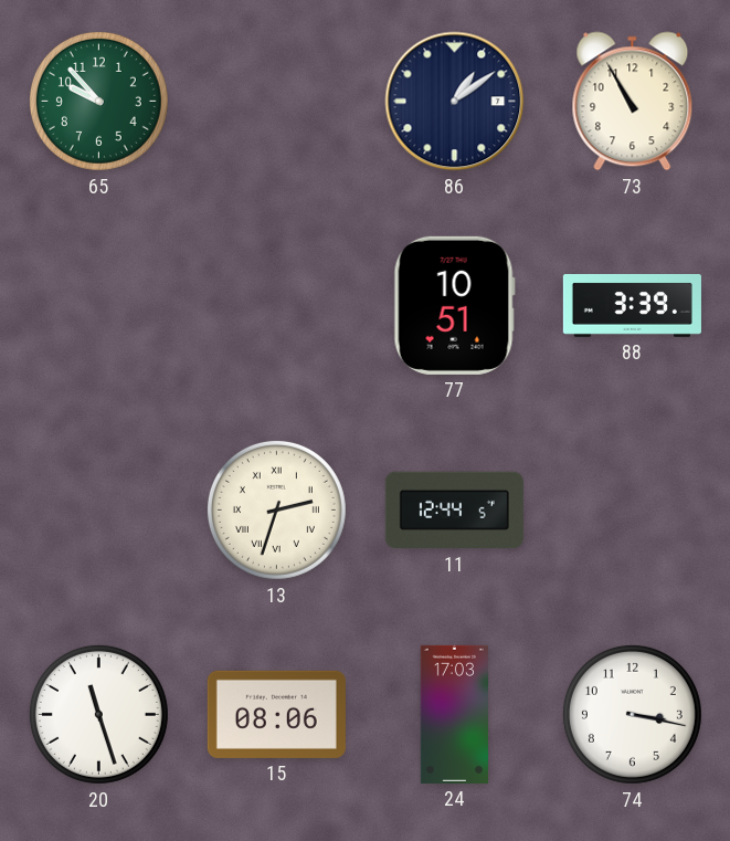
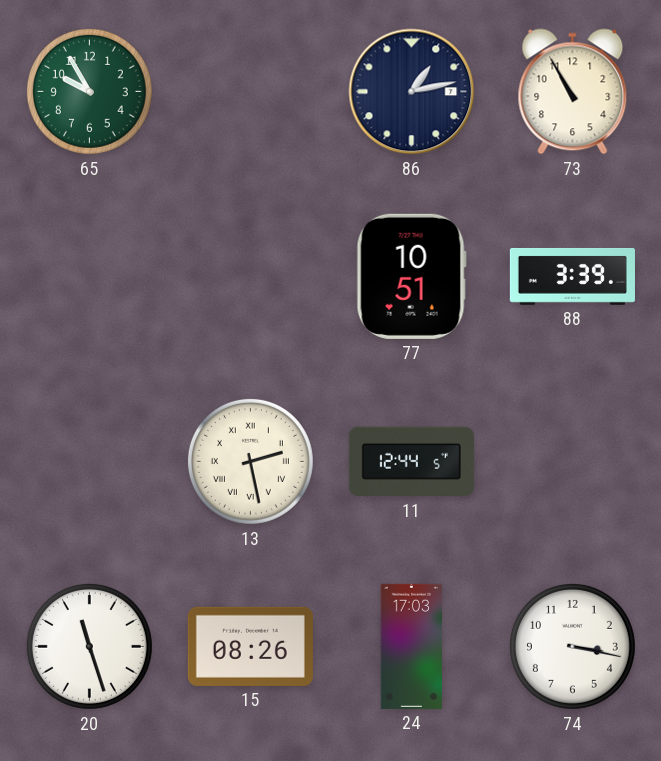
65: 9:53 -> 9:55 (89, 91)
86: 1:09 -> 1:13 (412, 92)
13: 2:33 -> 2:28 (250, 461)
15: 08:06 -> 08:26 (250, 646)
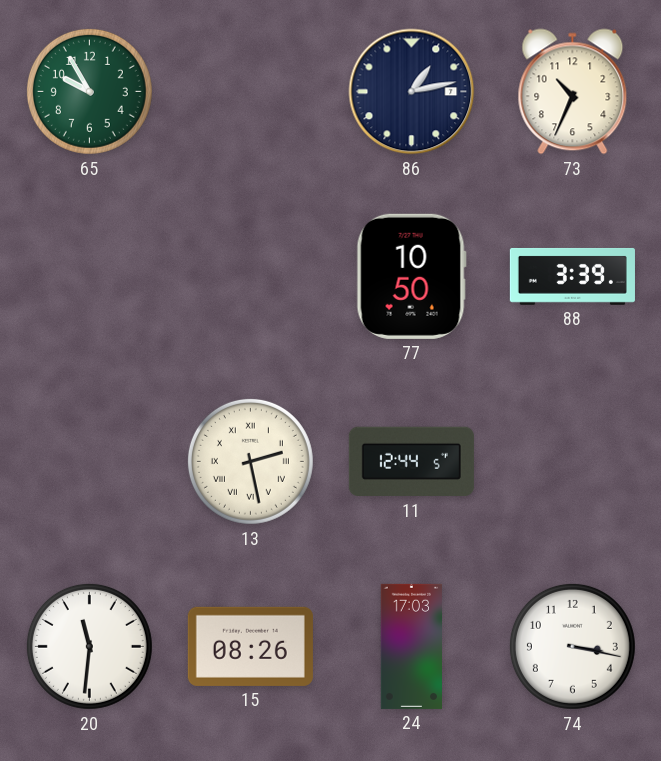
73: 10:55 -> 10:34 (573, 92)
77: 10:51 -> 10:50 (411, 276)
20: 11:27 -> 11:31 (89, 646)
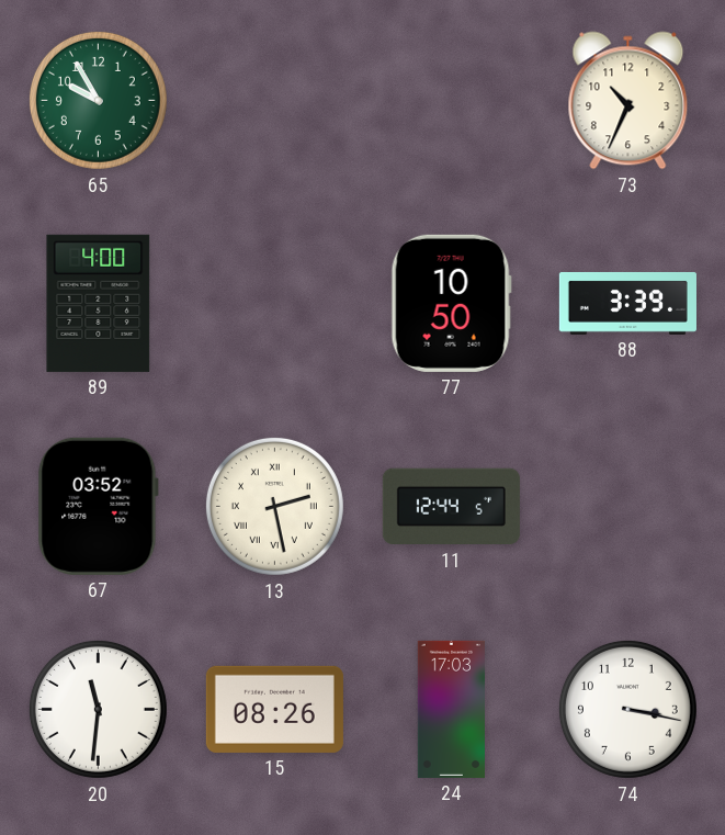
86: 1:13 -> none (412, 92)
89: none -> 4:00 (99, 303)
67: none -> 03:52 (98, 506)
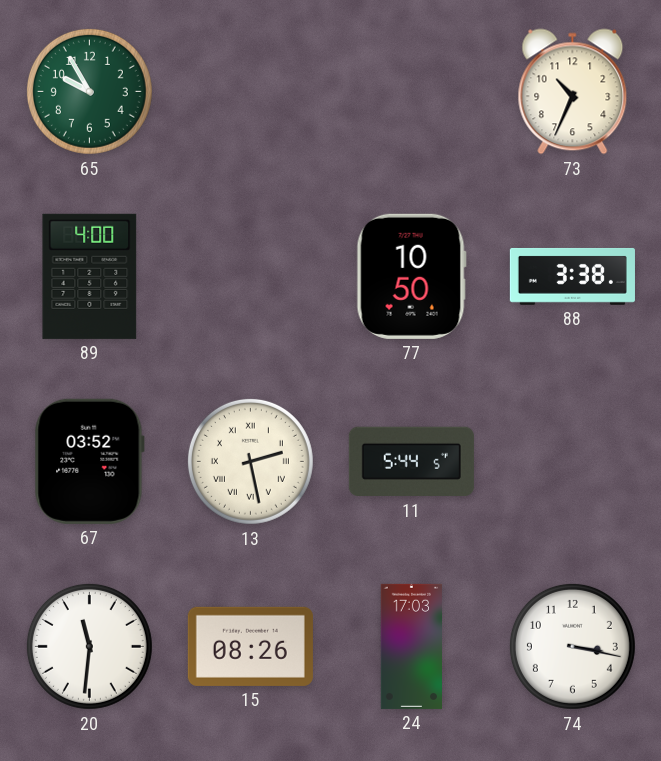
88: 3:39 -> 3:38 (572, 276)
11: 12:44 -> 5:44 (411, 462)
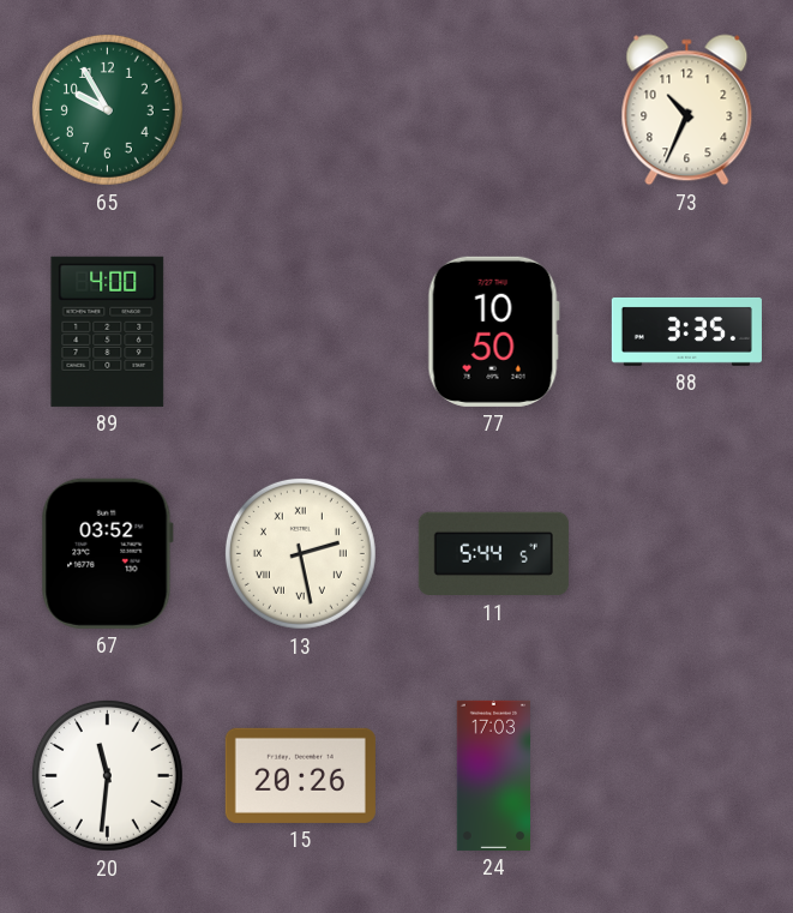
88: 3:38 -> 3:35 (686, 331)
15: 08:26 -> 20:26 (300, 775)
74: 3:17 -> none (572, 646)
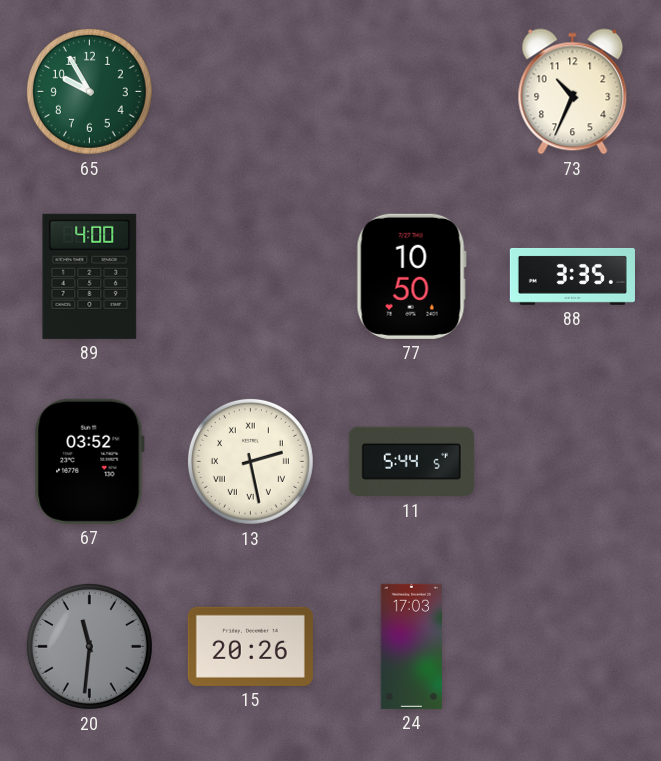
20 dial: white -> grey (89, 646)
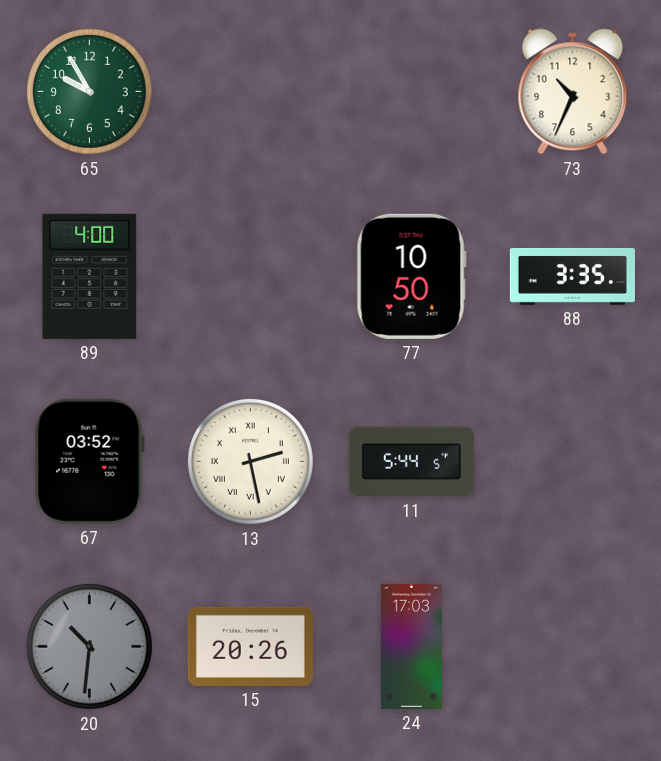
20: 11:31 -> 10:31 (89, 646)
